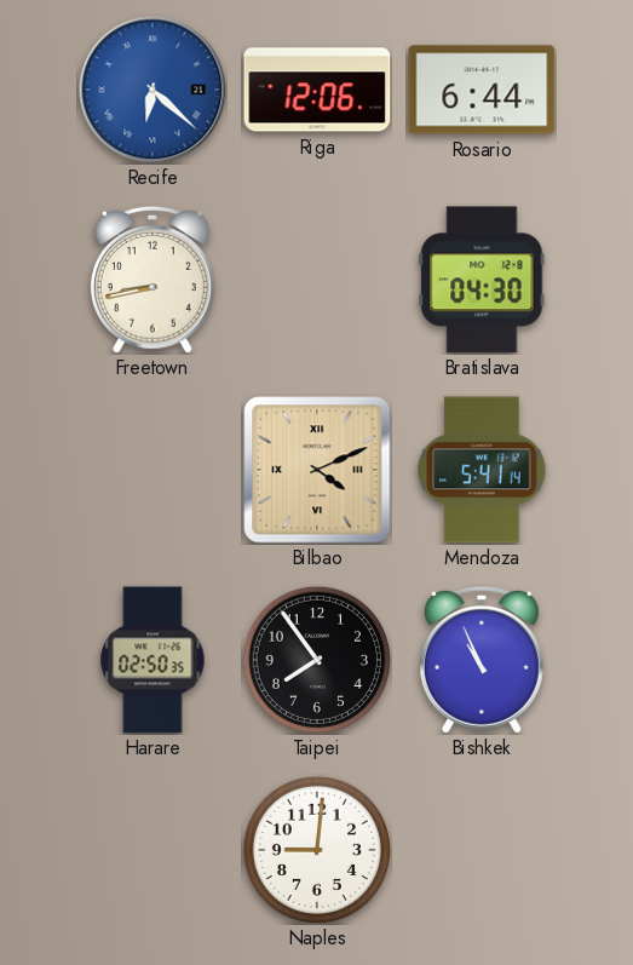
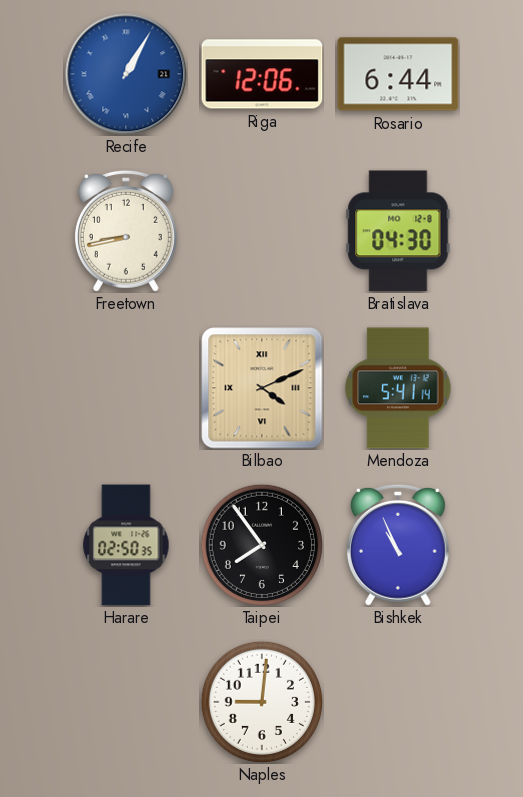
Recife: 6:22 -> 1:05 (126, 74)
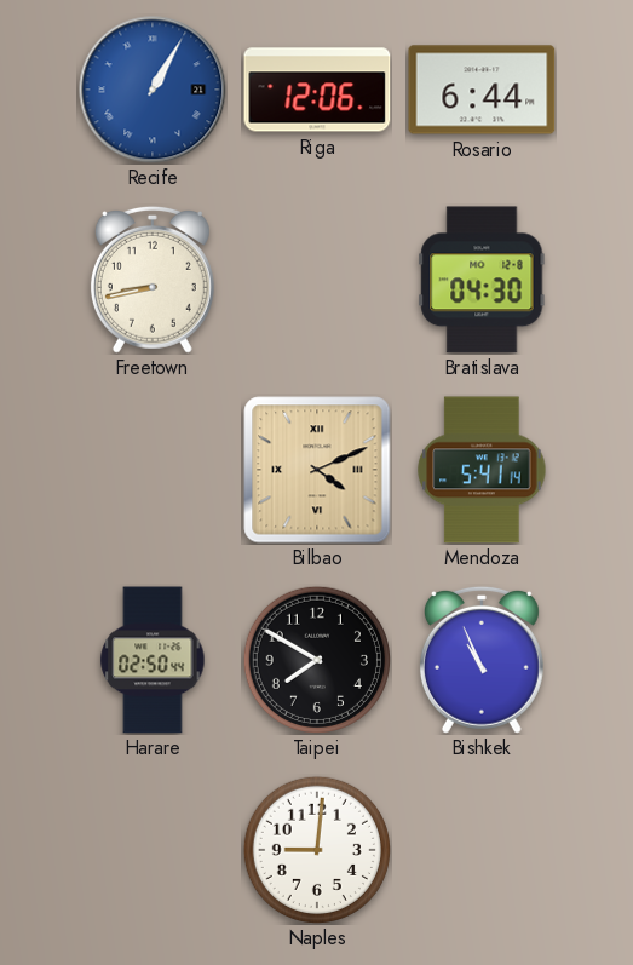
Harare: 02:50:35 -> 02:50:44 (153, 660)
Taipei: 7:54 -> 7:50 (317, 660)
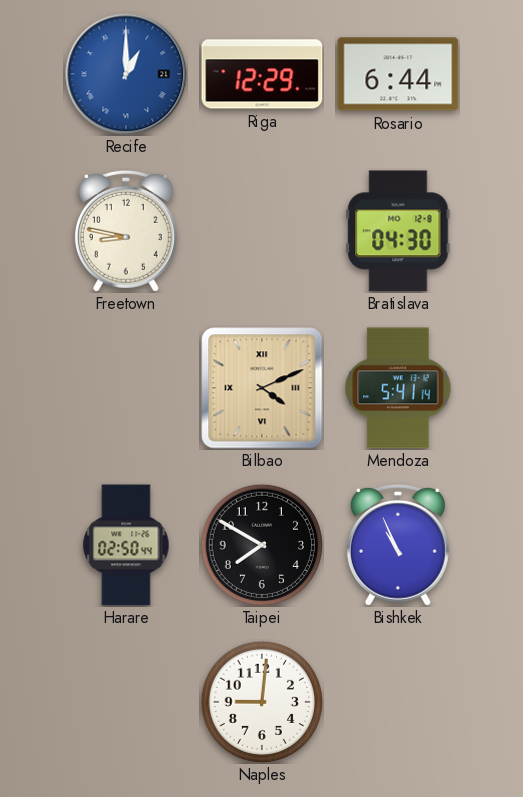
Recife: 1:05 -> 1:00 (126, 74)
Riga: 12:06 -> 12:29 (262, 74)
Freetown: 8:43 -> 8:47 (126, 231)
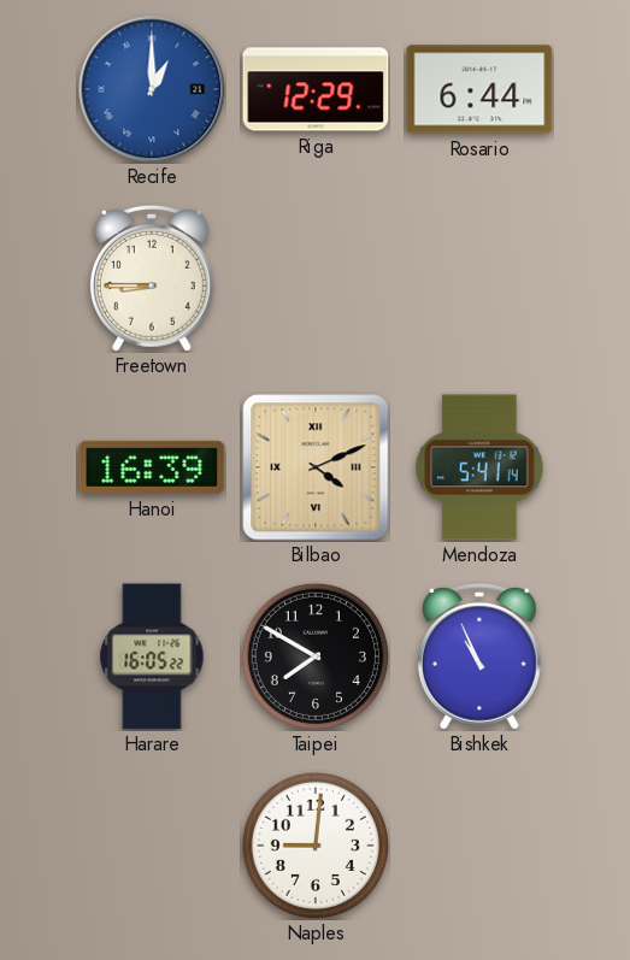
Freetown: 8:47 -> 8:45 (152, 278)
Bratislava: 04:30 -> none (398, 231)
Hanoi: none -> 16:39 (152, 467)
Harare: 02:50 -> 16:05 (152, 656)
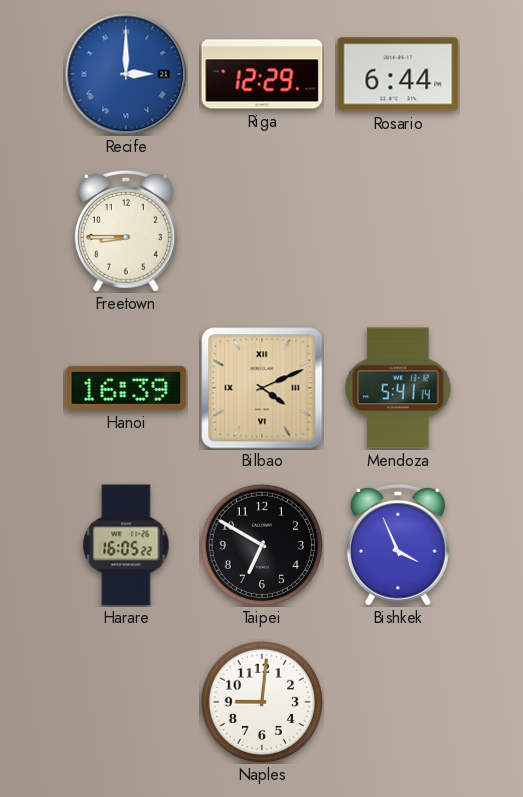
Recife: 1:00 -> 3:00 (126, 74)
Taipei: 7:50 -> 6:50 (262, 545)
Bishkek: 10:56 -> 3:56 (398, 545)
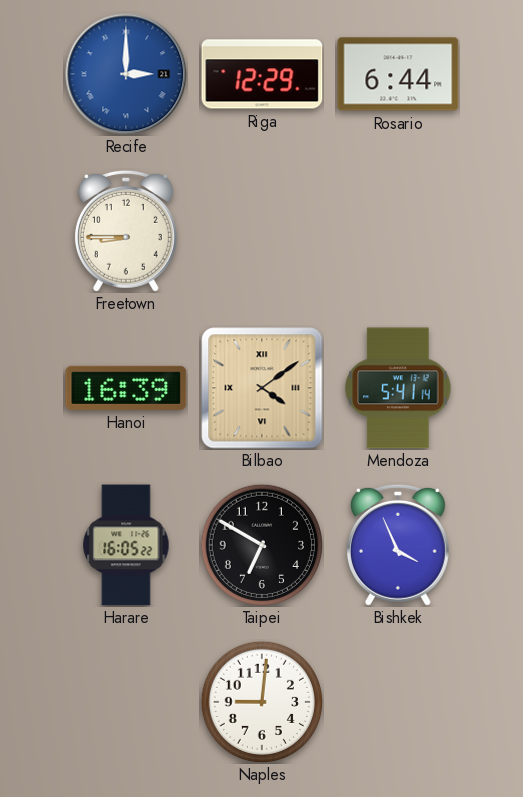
Bilbao: 4:11 -> 4:09 (262, 388)
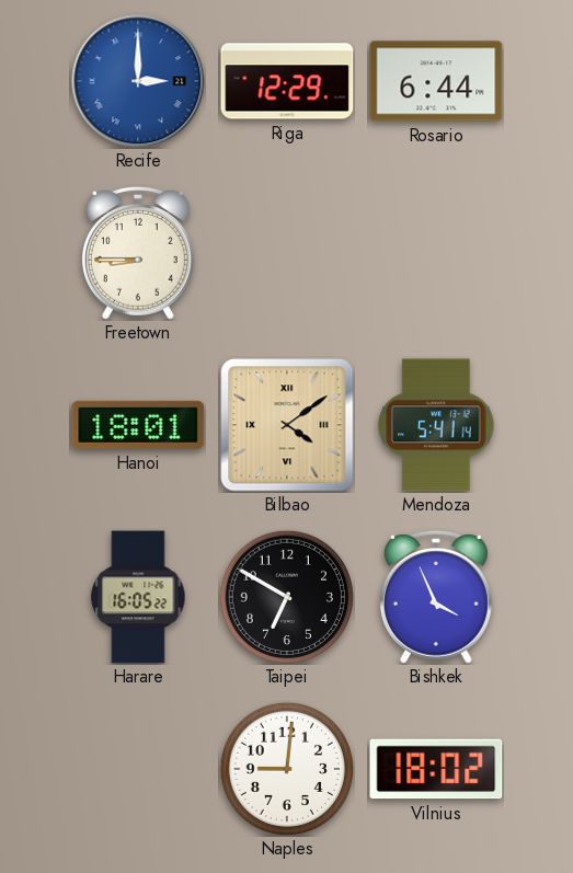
Hanoi: 16:39 -> 18:01 (138, 425)
Vilnius: none -> 18:02 (436, 769)
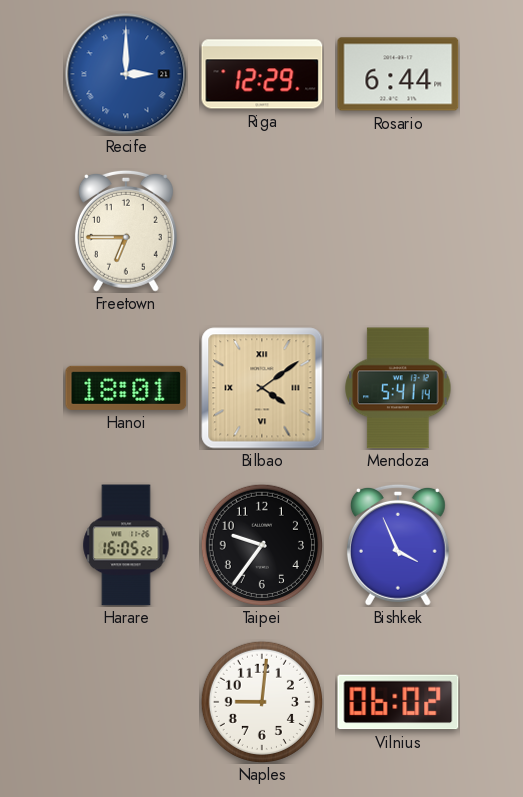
Freetown: 8:45 -> 6:45 (126, 231)
Taipei: 6:50 -> 9:36 (262, 545)
Vilnius: 18:02 -> 06:02 (398, 702)
